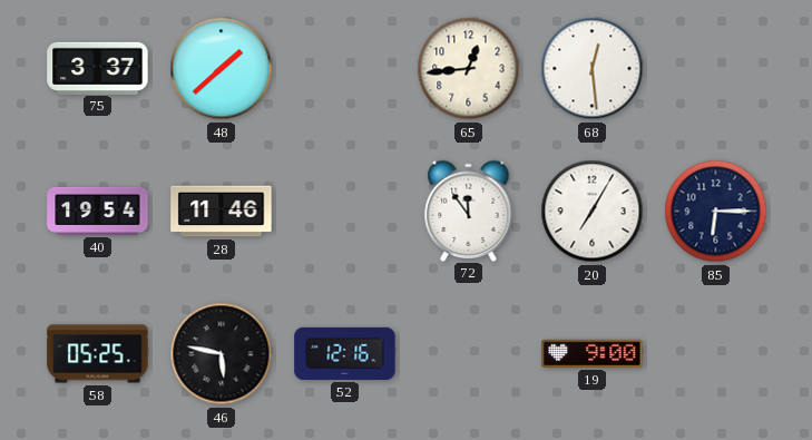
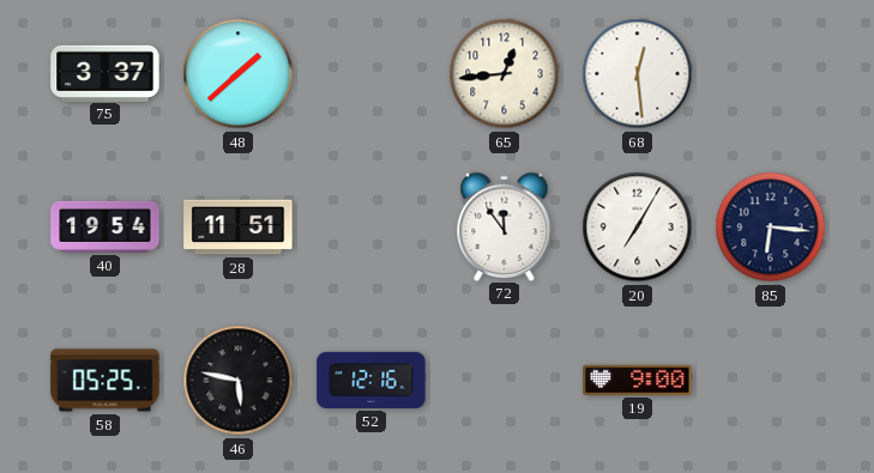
28: 11:46 -> 11:51 (239, 228)
85: 6:15 -> 6:16 (771, 228)
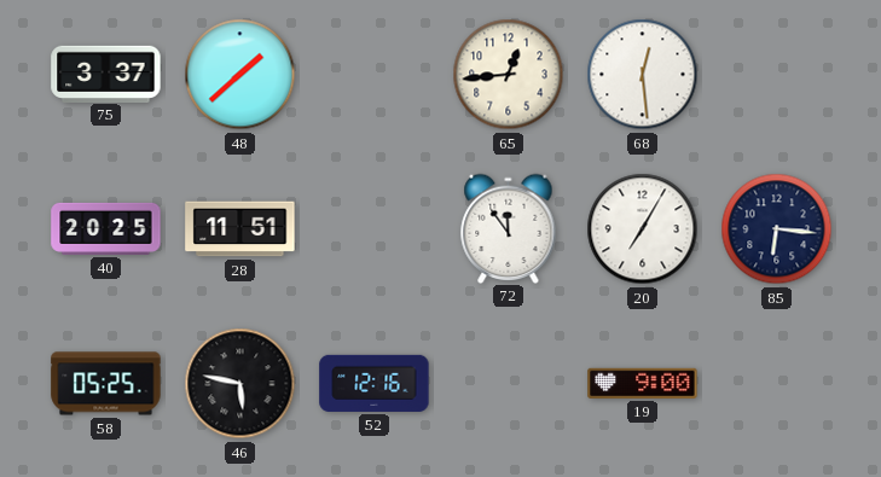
40: 19:54 -> 20:25 (106, 228)
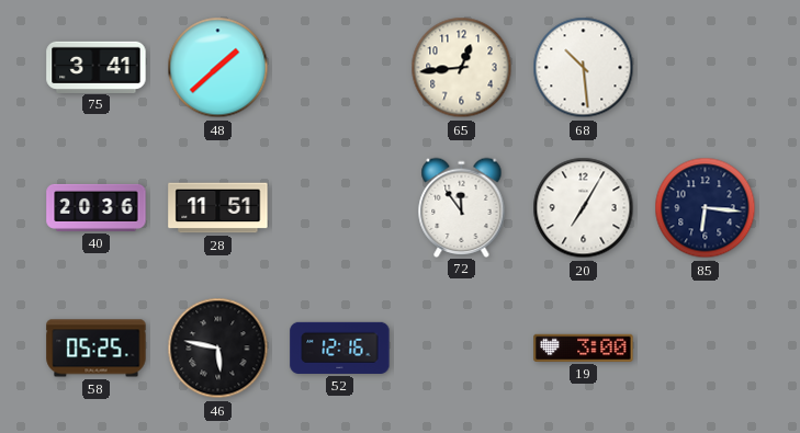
75: 3:37 -> 3:41 (97, 67)
68: 12:29 -> 10:29 (584, 68)
40: 20:25 -> 20:36 (97, 207)
19: 9:00 -> 3:00 (584, 347)
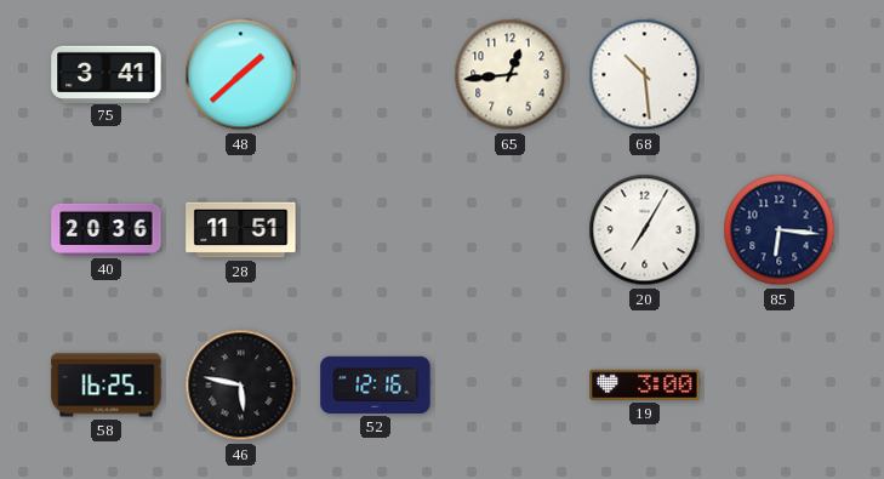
72: 11:54 -> none (462, 207)
58: 05:25 -> 16:25 (107, 386)
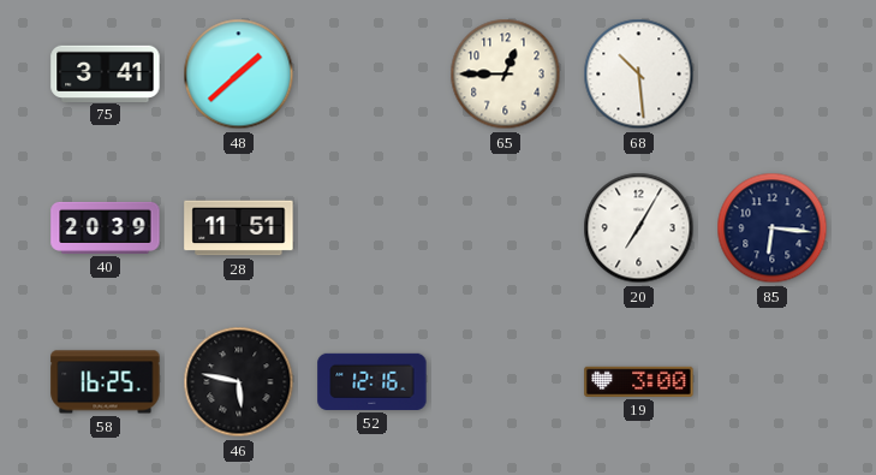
65: 12:44 -> 12:45 (506, 75)
40: 20:36 -> 20:39 (106, 227)
